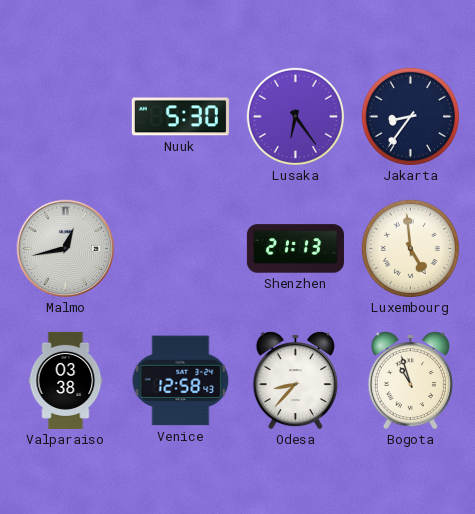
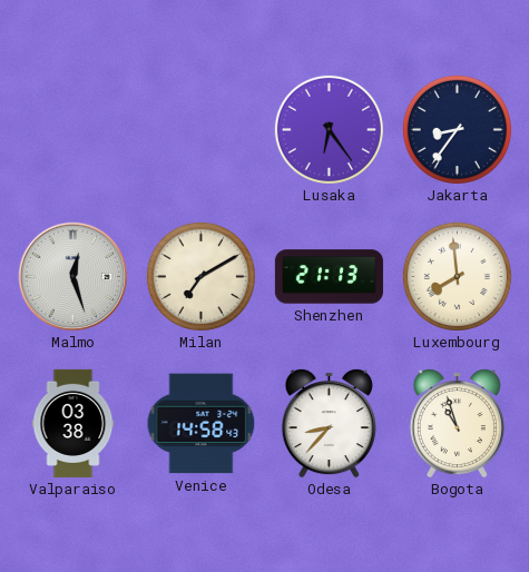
Nuuk: 5:30 -> none (180, 117)
Malmo: 12:43 -> 12:27 (74, 277)
Milan: none -> 7:10 (200, 276)
Luxembourg: 4:59 -> 7:59 (457, 276)
Venice: 12:58 -> 14:58 (202, 424)
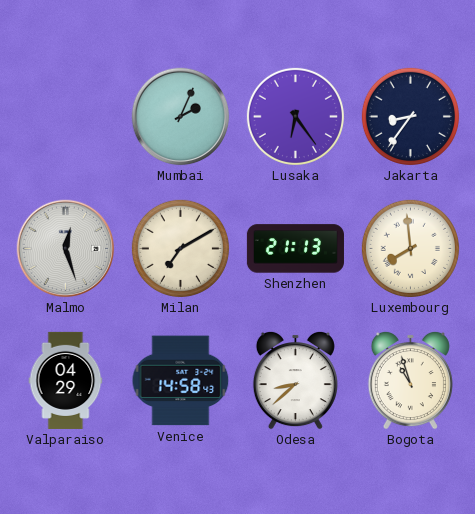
Mumbai: none -> 2:04 (181, 117)
Valparaiso: 03:38 -> 04:29 (66, 380)
Odesa: 8:37 -> 8:38 (295, 380)
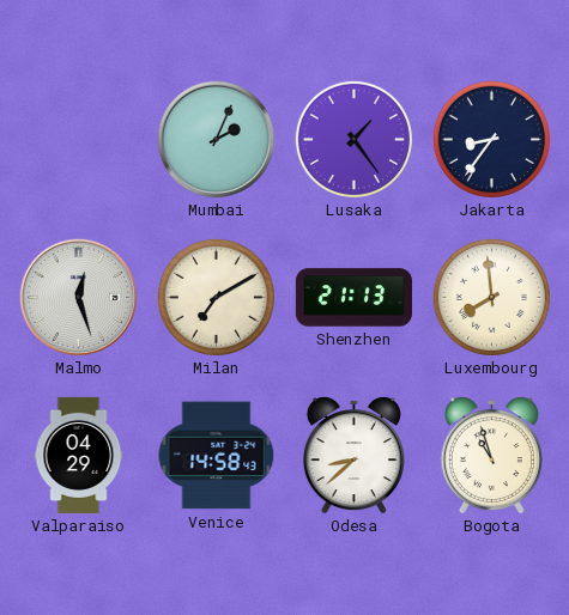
Lusaka: 6:24 -> 1:24 (353, 139)
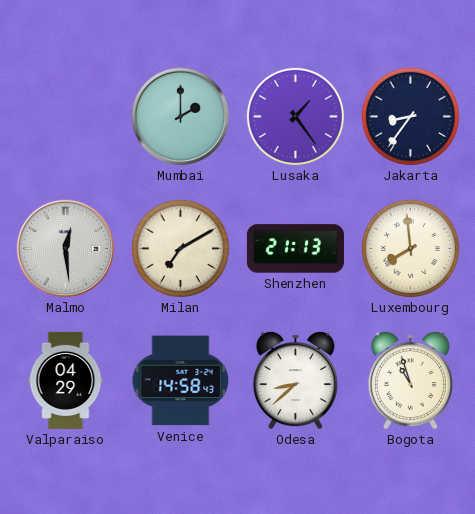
Mumbai: 2:04 -> 2:00 (181, 117)
Malmo: 12:27 -> 12:29 (66, 249)
